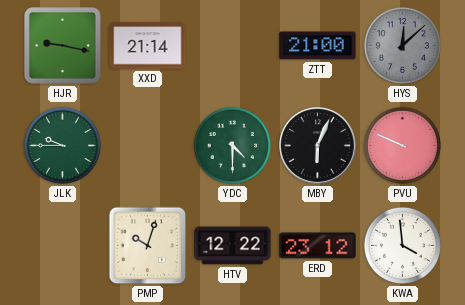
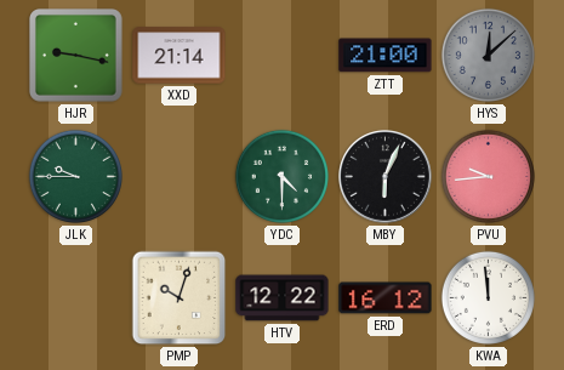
PVU: 9:49 -> 9:44 (488, 176)
ERD: 23:12 -> 16:12 (386, 298)
KWA: 3:59 -> 11:59 (488, 297)
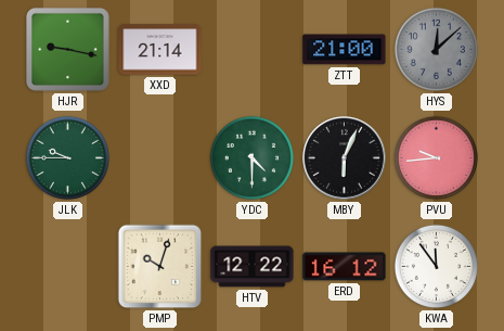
KWA: 11:59 -> 11:54 (436, 266)
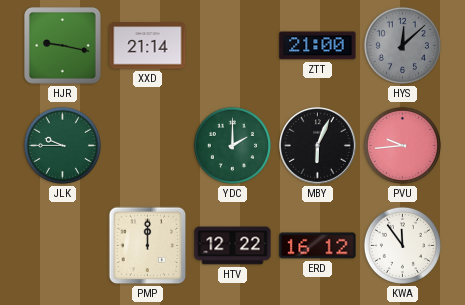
YDC: 4:30 -> 2:00 (232, 145)
PMP: 10:03 -> 12:00 (148, 246)
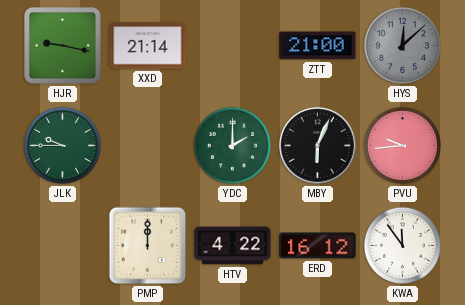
HTV: 12:22 -> 4:22 (233, 246)
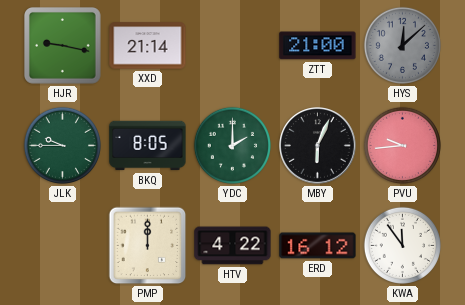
BKQ: none -> 8:05 (148, 146)
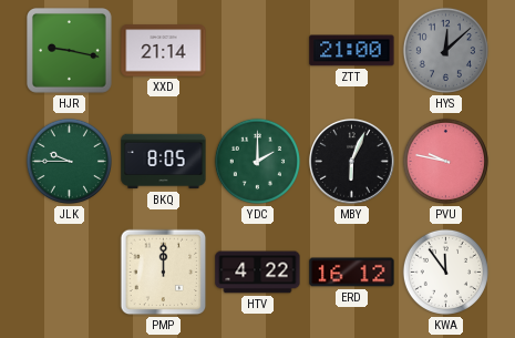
PVU: 9:44 -> 9:47 (445, 161)
